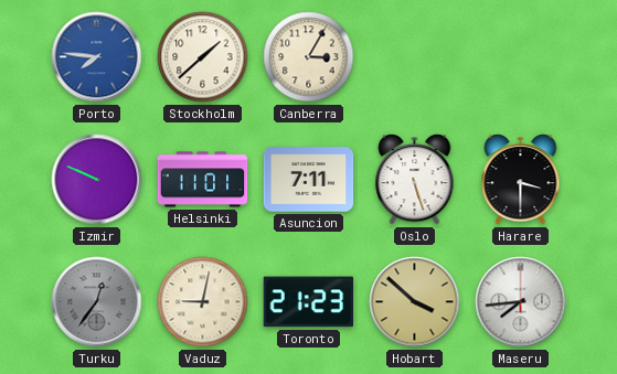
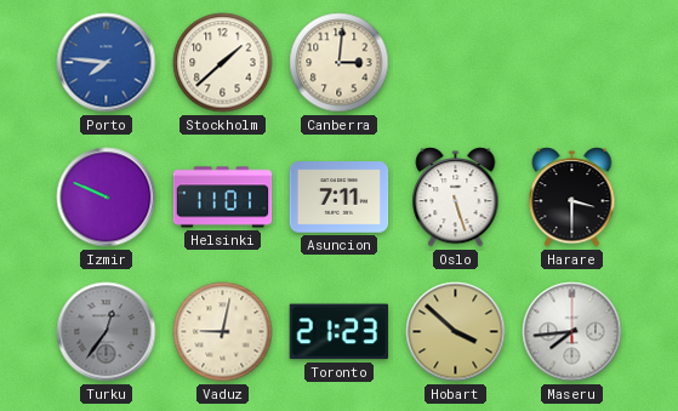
Canberra: 3:05 -> 3:01 (340, 63)
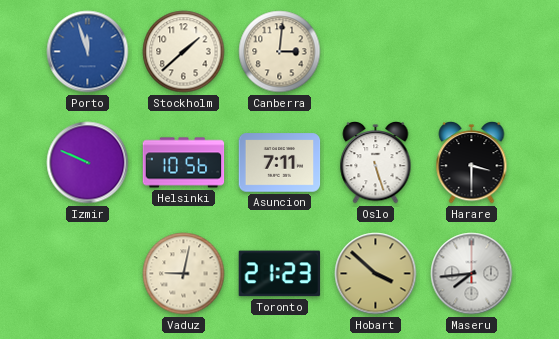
Porto: 7:46 -> 11:57 (88, 52)
Helsinki: 11:01 -> 10:56 (184, 163)
Turku: 12:36 -> none (107, 332)
